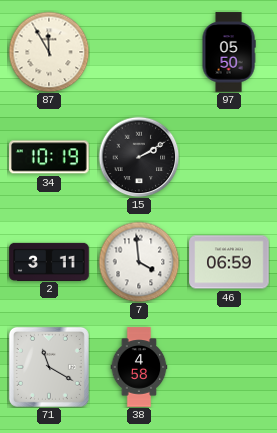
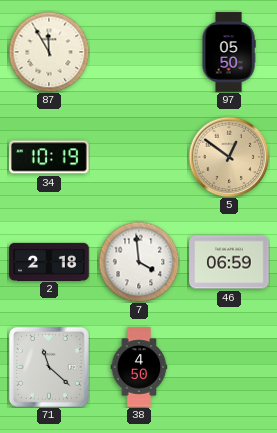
15: 2:10 -> none (139, 157)
5: none -> 12:51 (229, 157)
2: 3:11 -> 2:18 (49, 261)
71: 11:20 -> 11:22 (49, 367)
38: 4:58 -> 4:50 (139, 367)
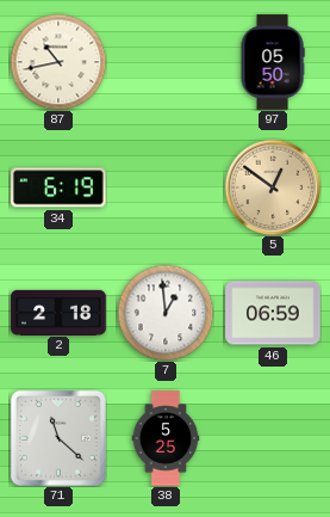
87: 11:55 -> 10:43 (58, 62)
34: 10:19 -> 6:19 (58, 187)
7: 3:59 -> 12:59 (166, 313)
38: 4:50 -> 5:25 (166, 438)
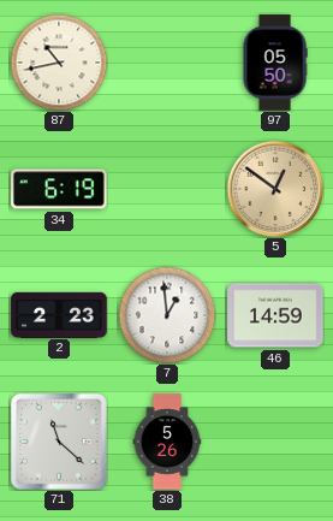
2: 2:18 -> 2:23 (59, 314)
46: 06:59 -> 14:59 (275, 315)
38: 5:25 -> 5:26 (167, 442)
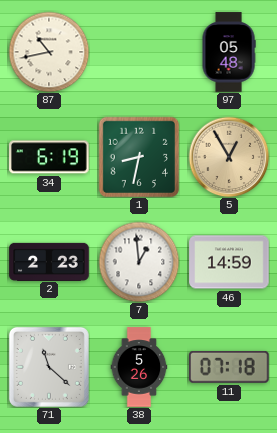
97: 05:50 -> 05:48 (229, 52)
1: none -> 8:32 (138, 156)
5: 12:51 -> 12:55 (229, 157)
11: none -> 07:18 (229, 367)
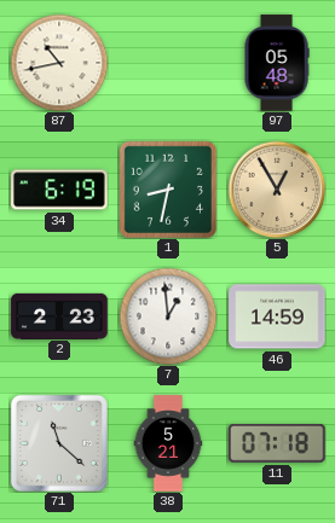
38: 5:26 -> 5:21 (168, 443)
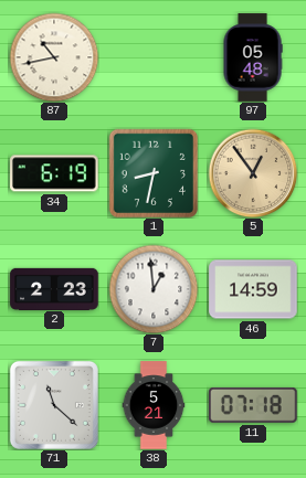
5: 12:55 -> 12:54 (253, 173)
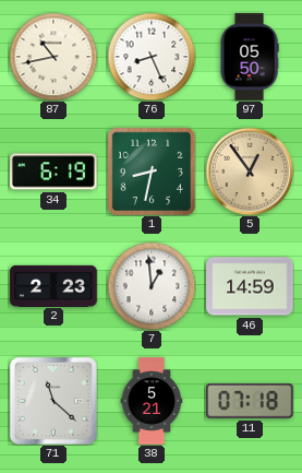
76: none -> 8:26 (152, 57)
97: 05:48 -> 05:50 (250, 57)
